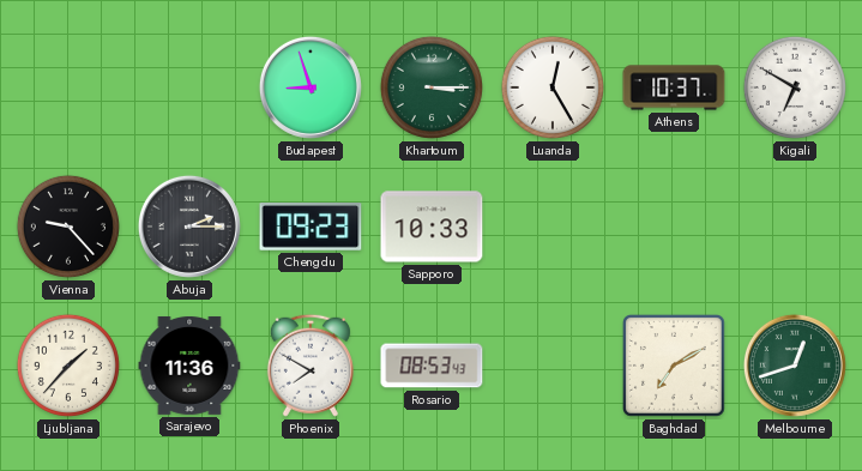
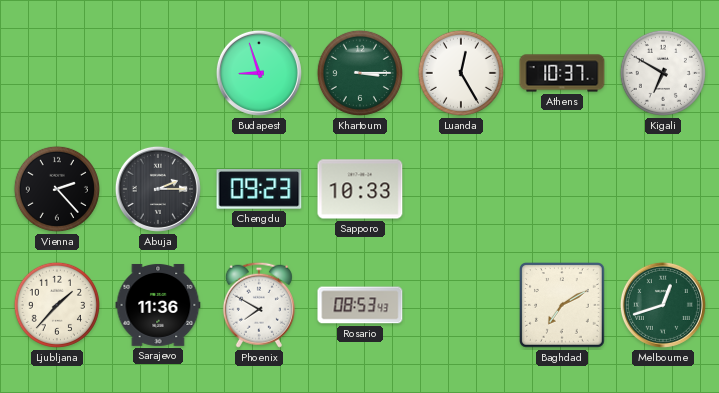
Vienna: 9:23 -> 2:23 (57, 189)
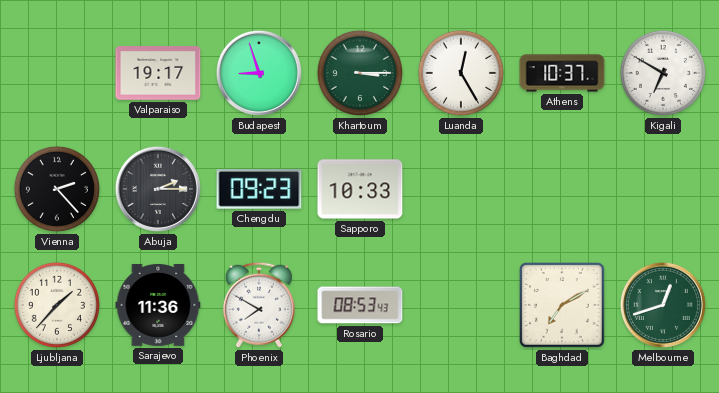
Valparaiso: none -> 19:17 (158, 73)
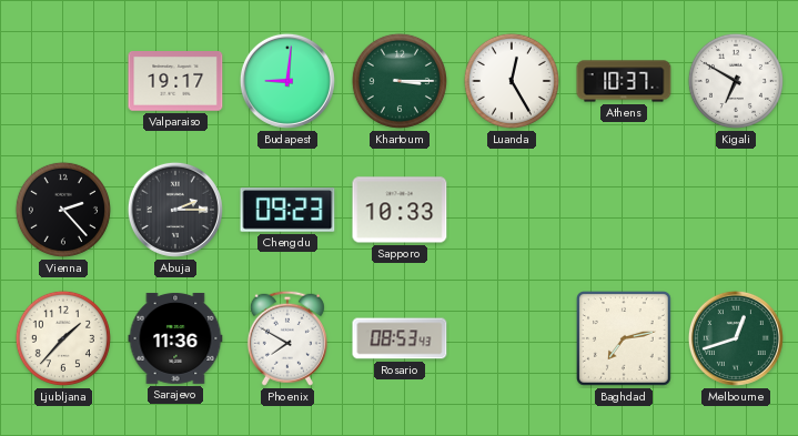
Budapest: 8:57 -> 9:01 (287, 81)
Baghdad: 7:10 -> 7:13 (625, 339)
